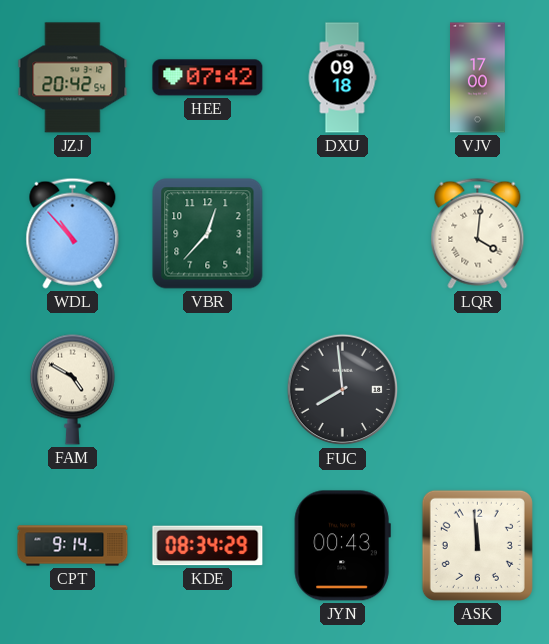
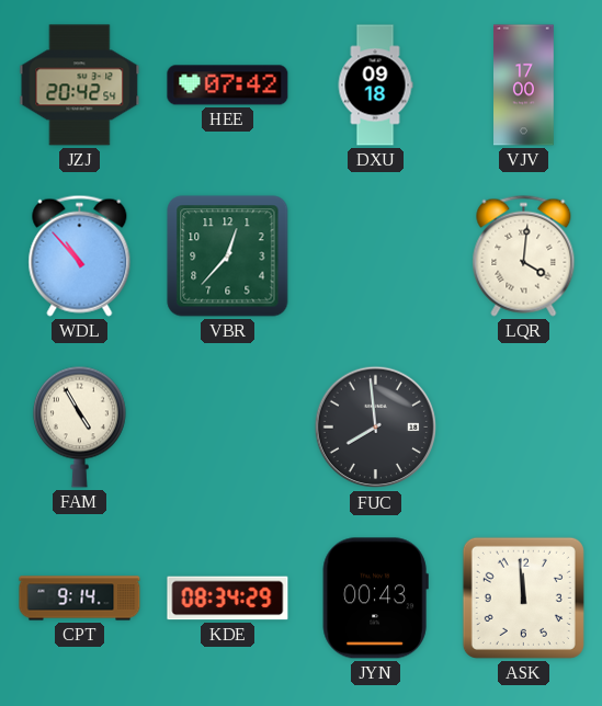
FAM: 4:50 -> 4:55 (79, 426)
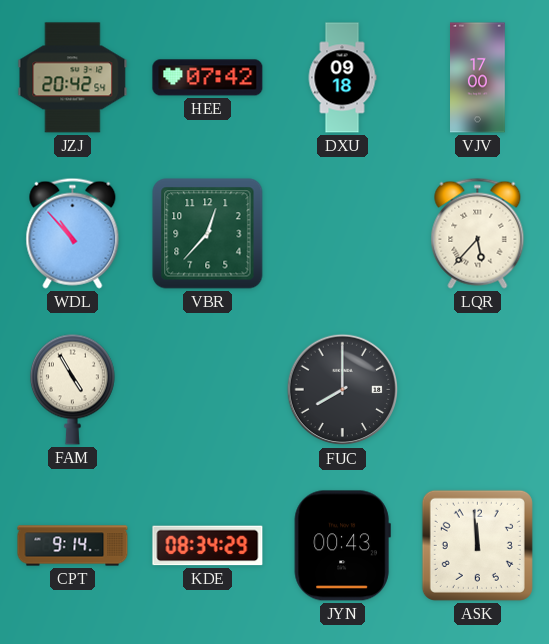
LQR: 4:01 -> 5:37 (478, 233)
FUC: 7:59 -> 8:00 (343, 390)
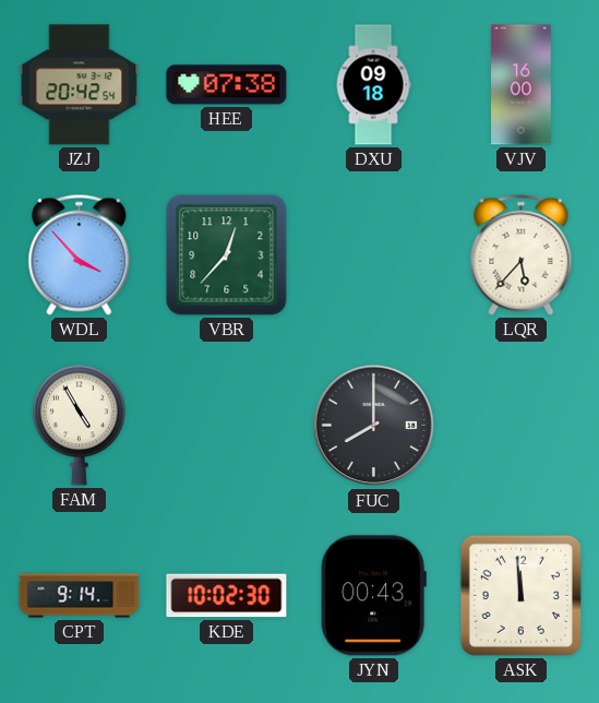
HEE: 07:42 -> 07:38 (227, 85)
VJV: 17:00 -> 16:00 (522, 85)
WDL: 10:53 -> 3:53 (80, 254)
KDE: 08:34 -> 10:02 (227, 596)
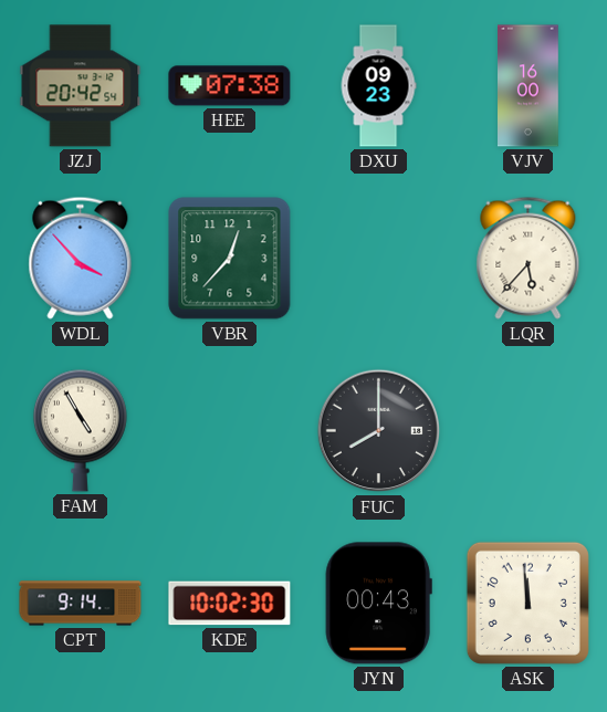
DXU: 09:18 -> 09:23 (378, 86)
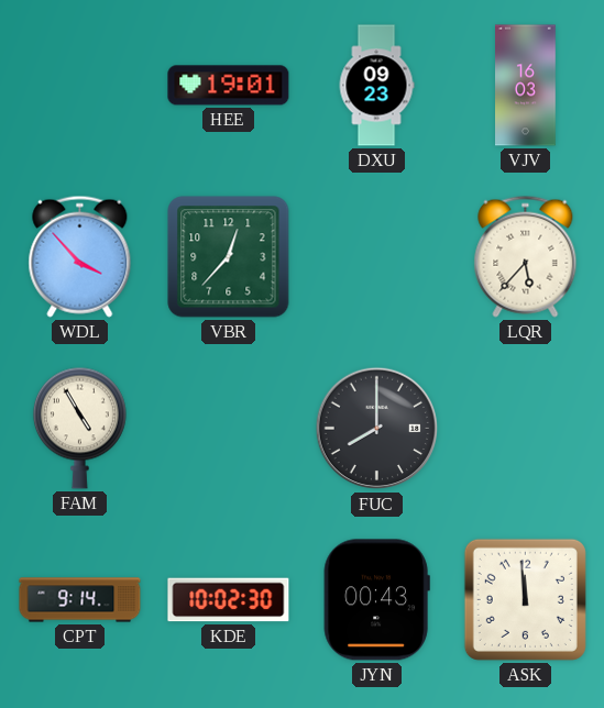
JZJ: 20:42 -> none (81, 86)
HEE: 07:38 -> 19:01 (229, 86)
VJV: 16:00 -> 16:03 (526, 86)
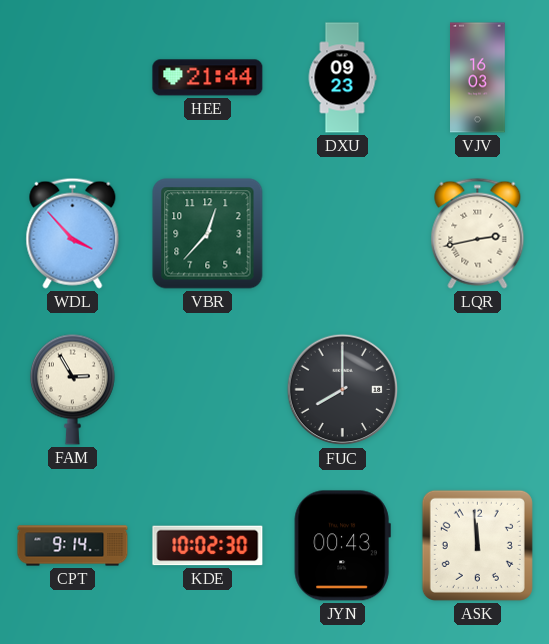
HEE: 19:01 -> 21:44 (208, 78)
LQR: 5:37 -> 2:43 (478, 233)
FAM: 4:55 -> 2:55 (72, 389)
